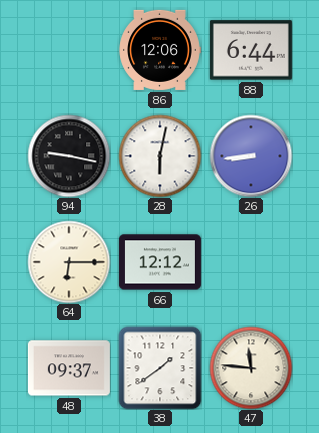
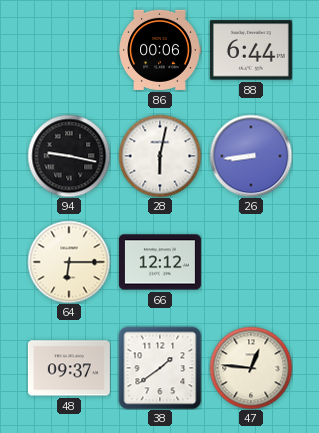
86: 12:06 -> 00:06 (160, 50)
47: 11:46 -> 12:46 (251, 368)
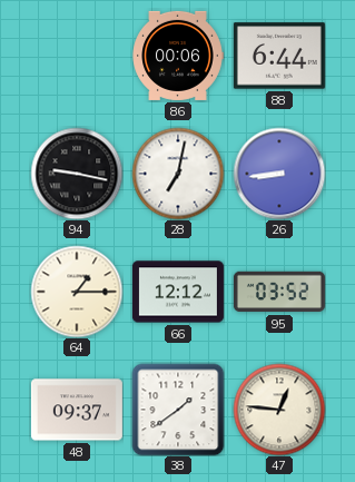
28: 6:02 -> 7:02 (178, 174)
64: 6:15 -> 1:15 (77, 292)
95: none -> 03:52 (279, 292)
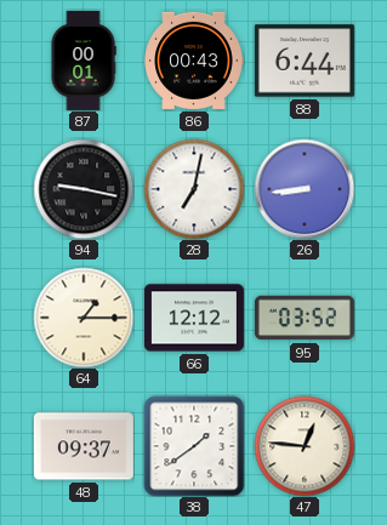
87: none -> 00:01 (84, 61)
86: 00:06 -> 00:43 (194, 61)
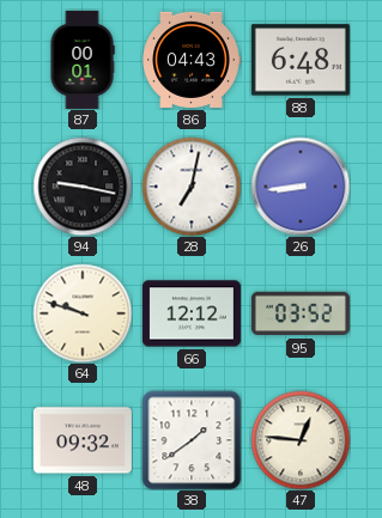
86: 00:43 -> 04:43 (192, 60)
88: 6:44 -> 6:48 (301, 60)
64: 1:15 -> 9:48 (83, 313)
48: 09:37 -> 09:32 (83, 440)
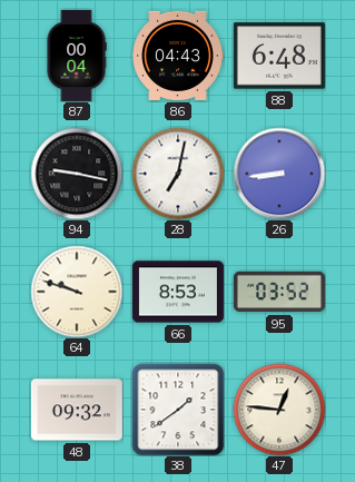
87: 00:01 -> 00:04 (77, 56)
66: 12:12 -> 8:53 (178, 292)
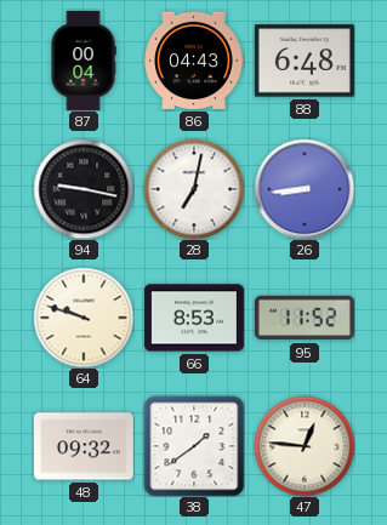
95: 03:52 -> 11:52 (305, 318)
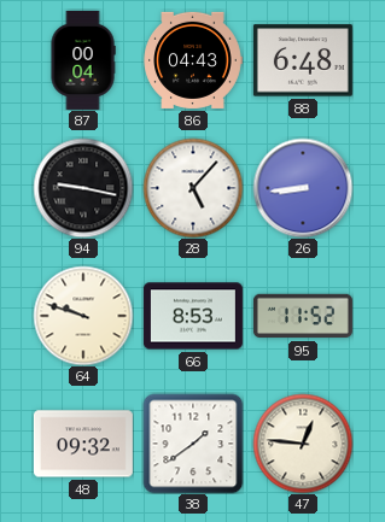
28: 7:02 -> 5:07 (193, 188)
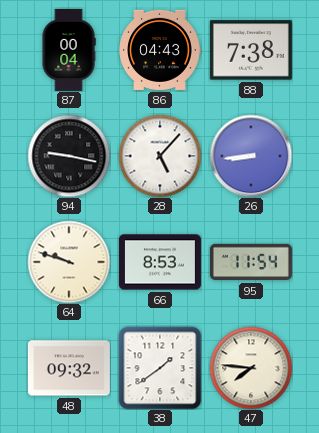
88: 6:48 -> 7:38 (251, 50)
95: 11:52 -> 11:54 (251, 262)
47: 12:46 -> 7:46 (251, 368)
